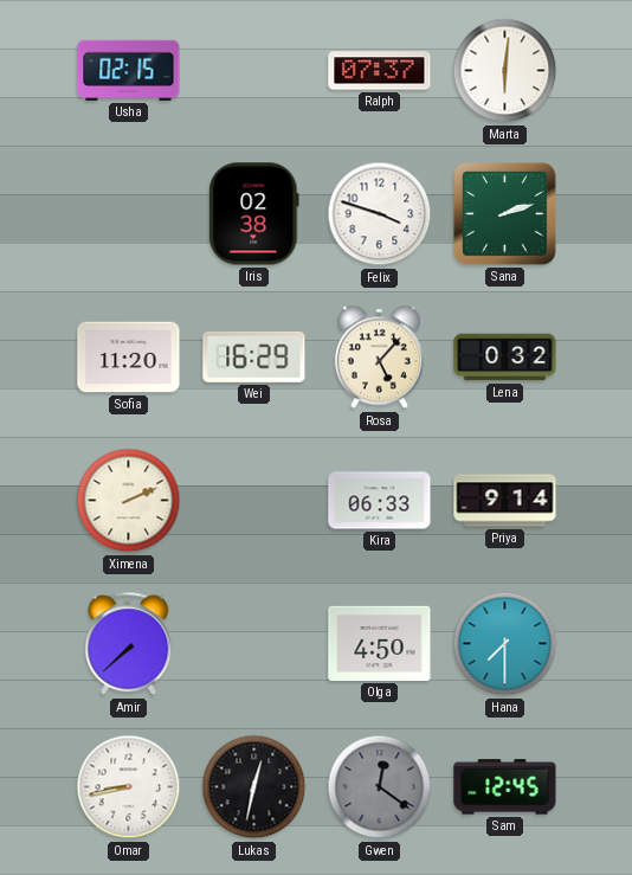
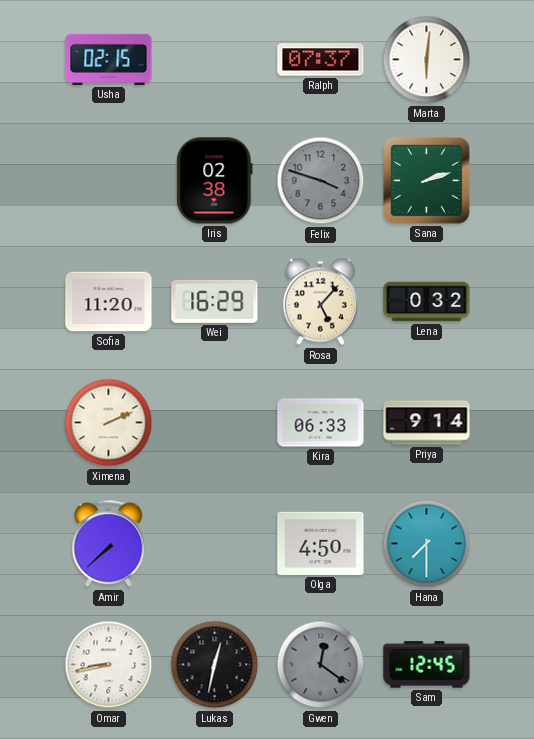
Felix dial: white -> grey (321, 181)
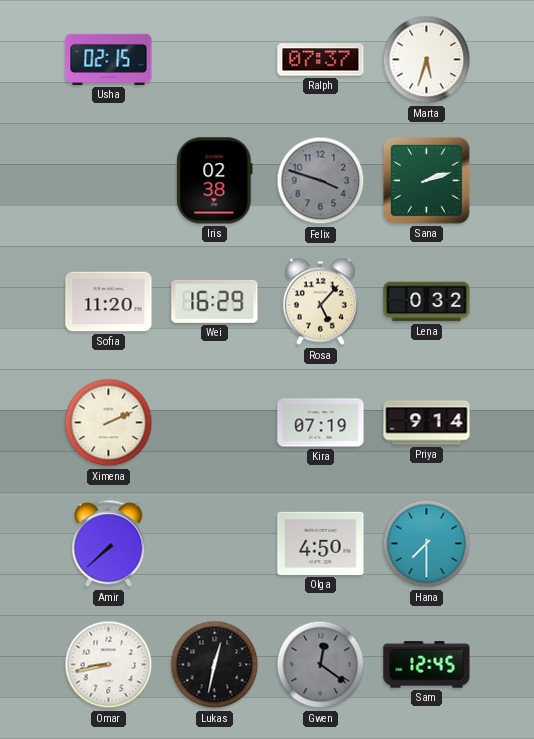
Marta: 6:01 -> 5:33 (427, 60)
Kira: 06:33 -> 07:19 (321, 423)
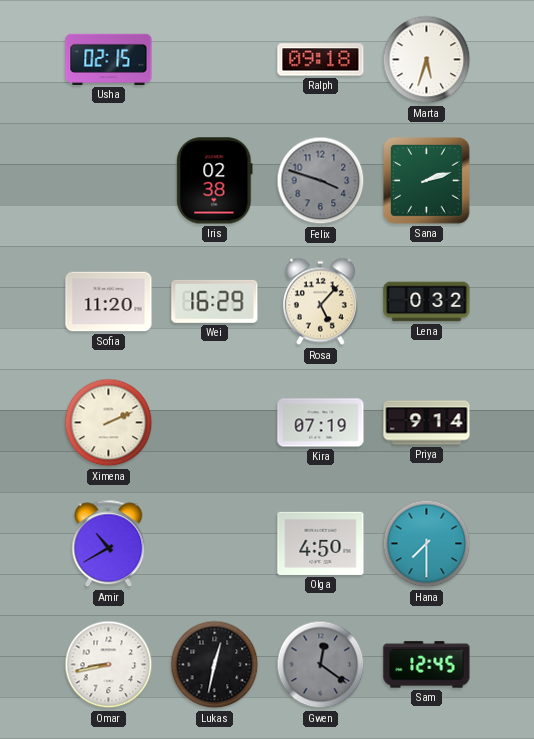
Ralph: 07:37 -> 09:18 (321, 60)
Amir: 7:38 -> 10:40 (109, 544)
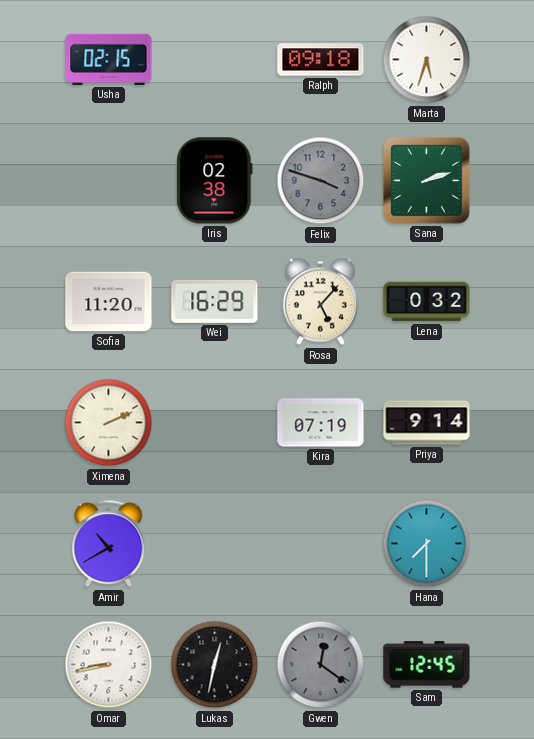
Olga: 4:50 -> none (321, 543)
